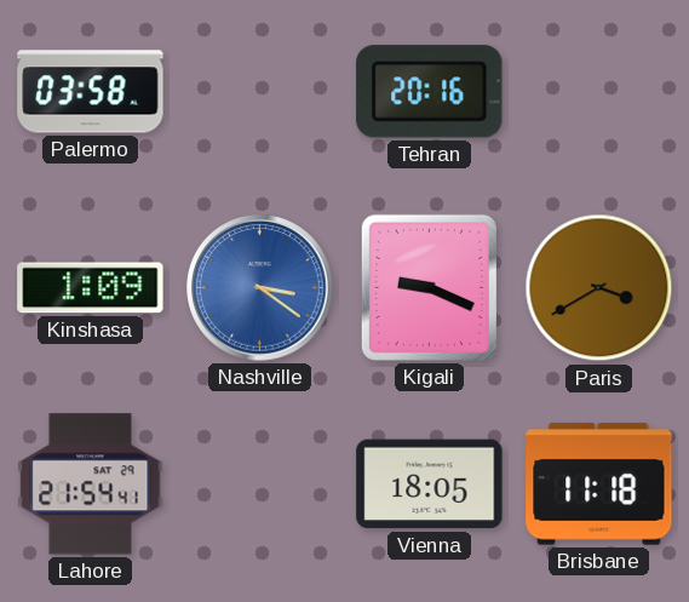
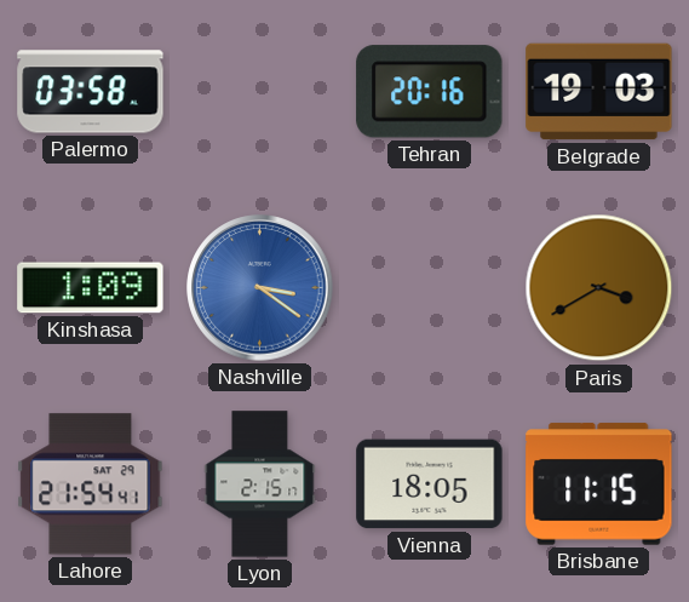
Belgrade: none -> 19:03 (599, 92)
Kigali: 9:19 -> none (429, 287)
Lyon: none -> 2:15 (260, 485)
Brisbane: 11:18 -> 11:15 (599, 485)
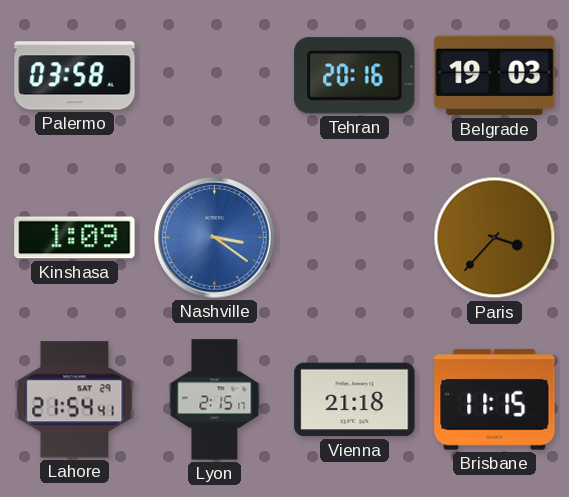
Paris: 3:40 -> 3:37 (495, 238)
Vienna: 18:05 -> 21:18 (355, 400)
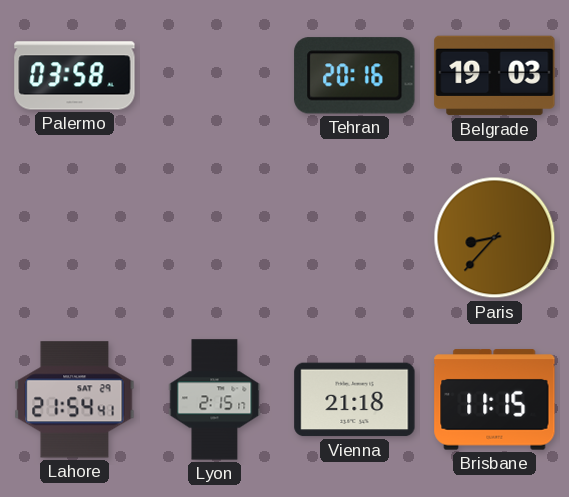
Kinshasa: 1:09 -> none (75, 238)
Nashville: 3:21 -> none (215, 238)
Paris: 3:37 -> 8:37 (495, 238)
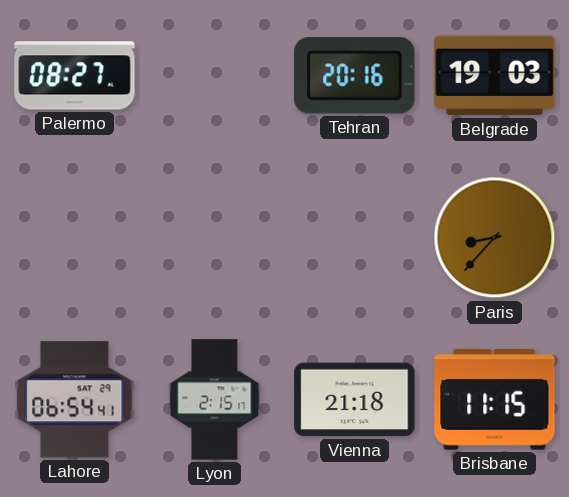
Palermo: 03:58 -> 08:27 (75, 76)
Lahore: 21:54 -> 06:54 (75, 400)
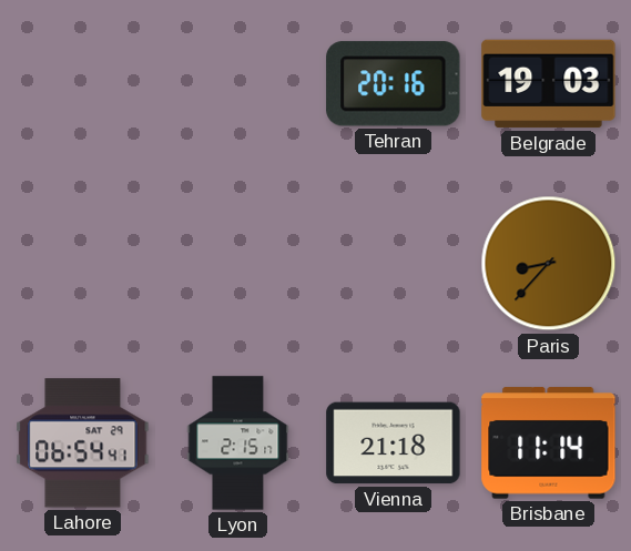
Palermo: 08:27 -> none (75, 76)
Brisbane: 11:15 -> 11:14 (549, 443)
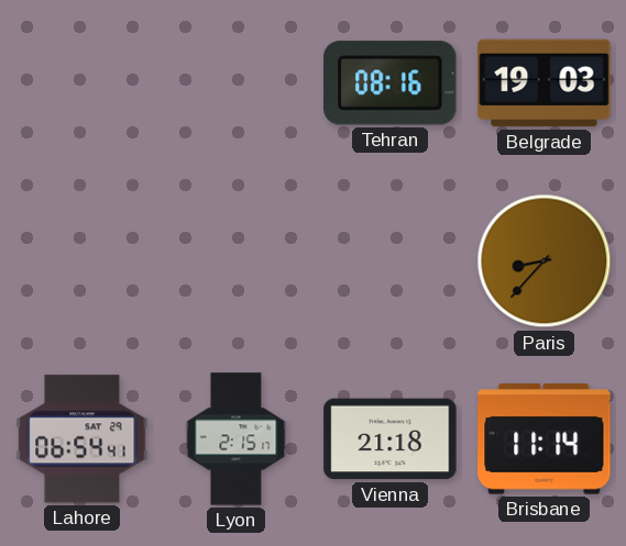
Tehran: 20:16 -> 08:16 (391, 83)
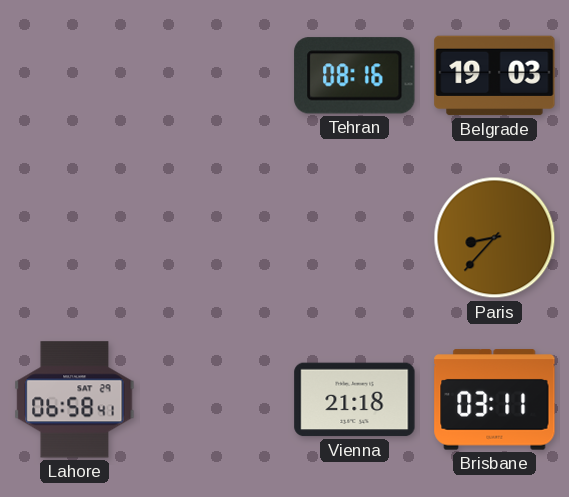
Lahore: 06:54 -> 06:58 (75, 400)
Lyon: 2:15 -> none (237, 439)
Brisbane: 11:14 -> 03:11 (495, 400)
